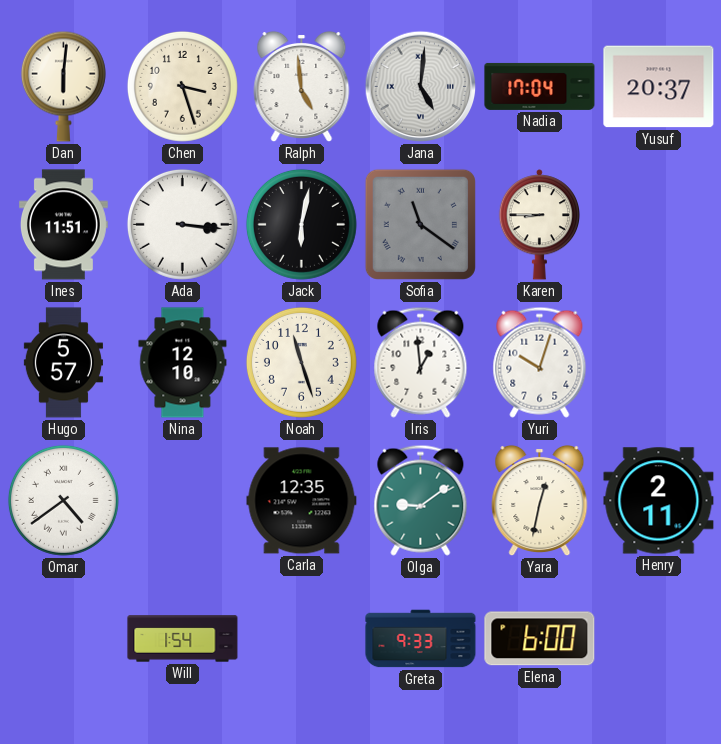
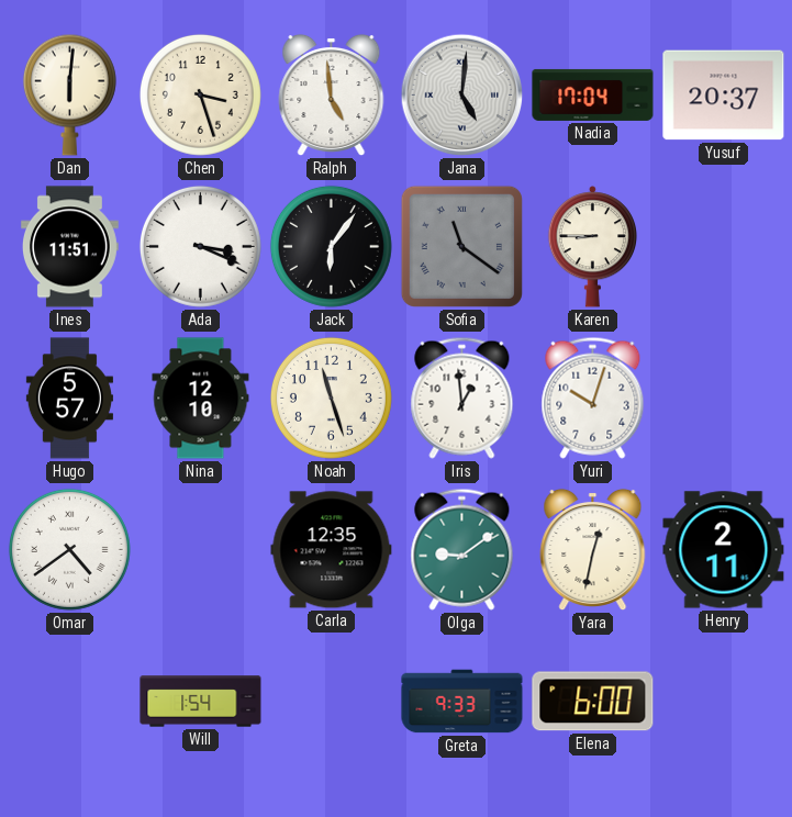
Ada: 3:16 -> 3:19 (200, 246)
Jack: 6:02 -> 6:06 (331, 246)
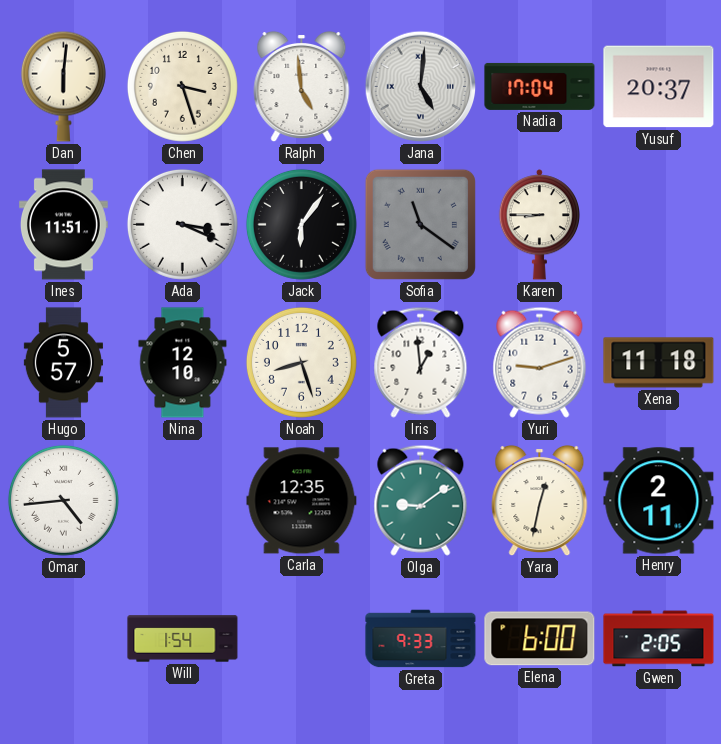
Noah: 11:27 -> 8:27 (301, 362)
Yuri: 10:03 -> 9:12 (540, 362)
Xena: none -> 11:18 (659, 363)
Omar: 4:39 -> 4:44 (63, 500)
Gwen: none -> 2:05 (659, 639)
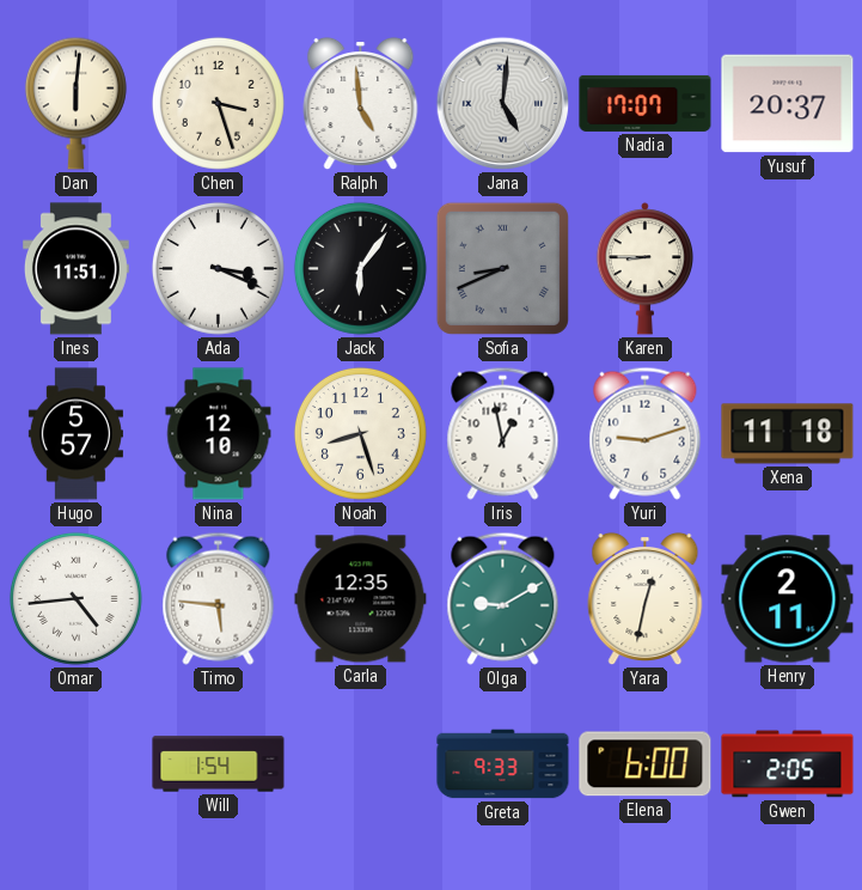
Nadia: 17:04 -> 17:07 (646, 103)
Sofia: 11:21 -> 8:41 (502, 268)
Iris: 12:59 -> 12:58 (503, 433)
Timo: none -> 5:46 (219, 598)
Olga: 9:09 -> 9:10 (503, 598)
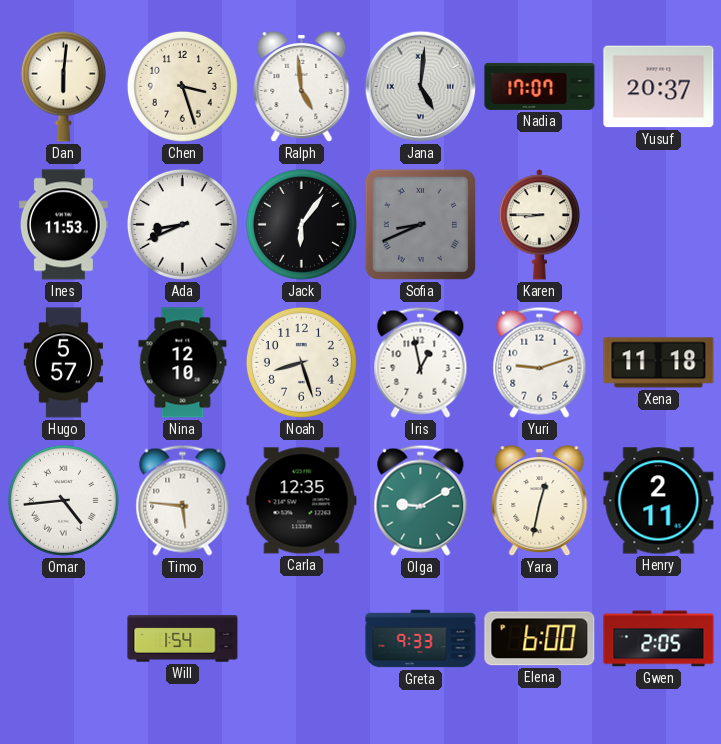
Ines: 11:51 -> 11:53 (63, 225)
Ada: 3:19 -> 8:41 (182, 224)
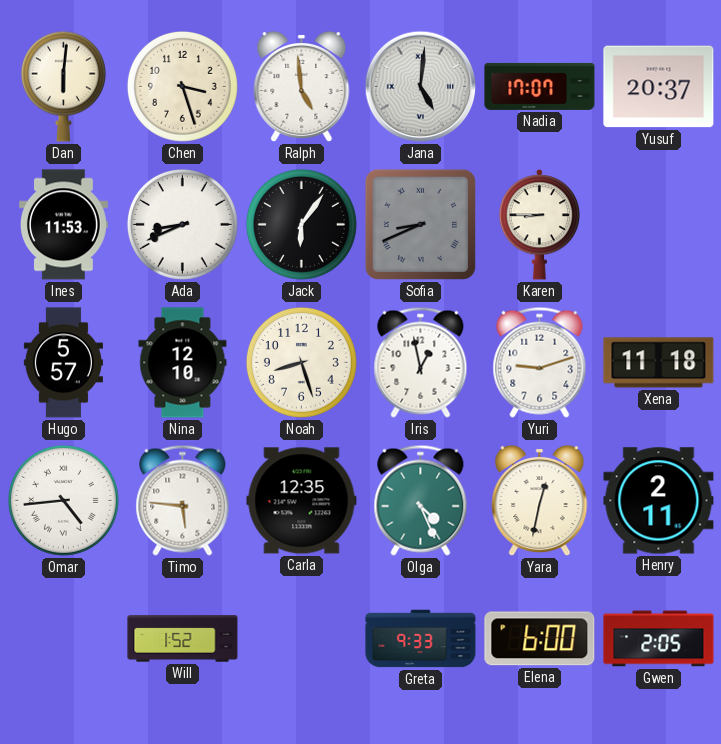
Olga: 9:10 -> 4:26 (421, 500)
Will: 1:54 -> 1:52 (183, 639)
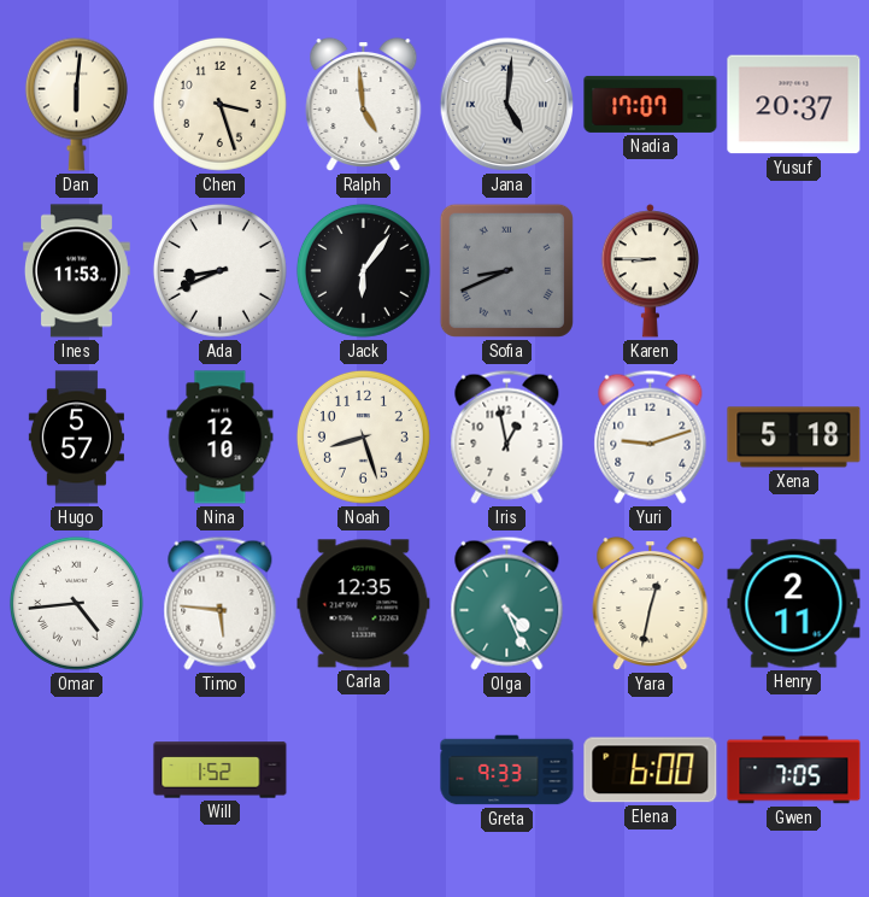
Xena: 11:18 -> 5:18 (794, 438)
Gwen: 2:05 -> 7:05 (794, 770)
